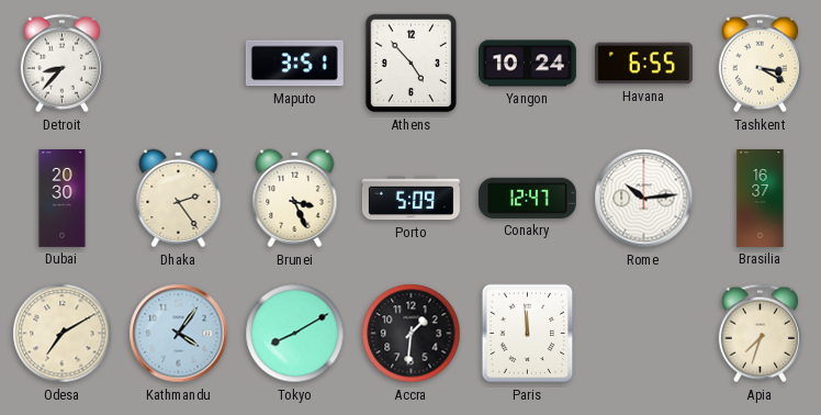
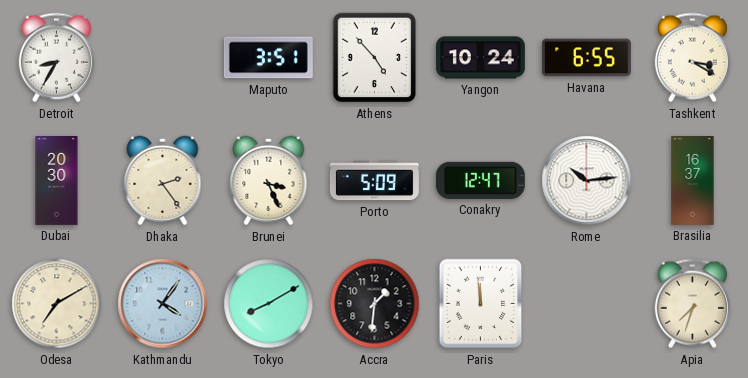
Detroit: 8:37 -> 8:35 (56, 58)
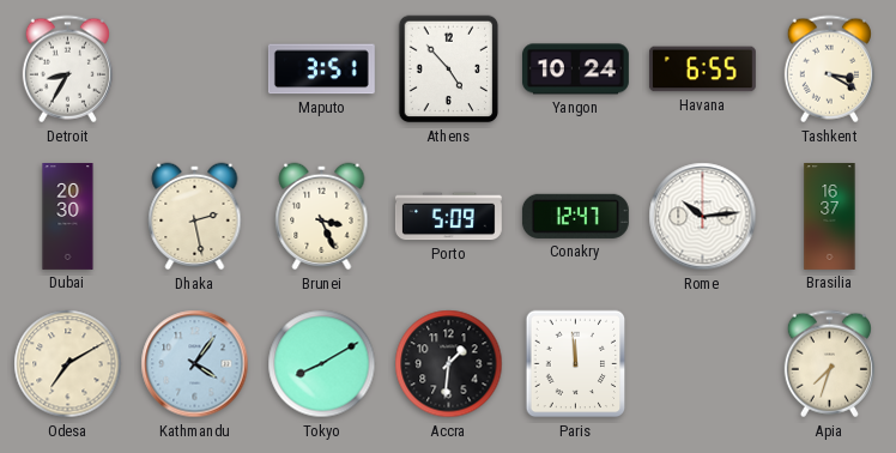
Dhaka: 2:24 -> 2:28 (195, 217)
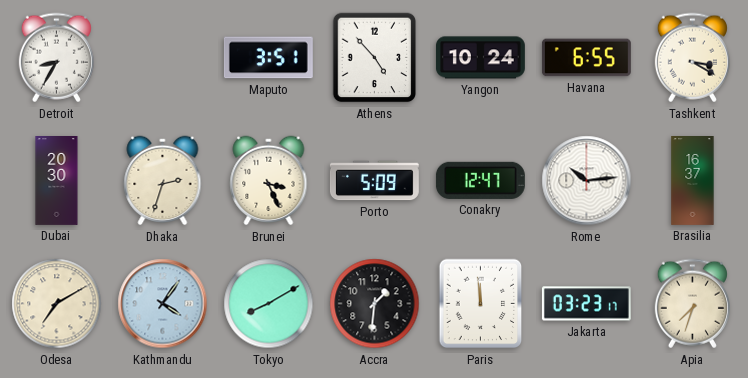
Dhaka: 2:28 -> 2:33 (163, 181)
Jakarta: none -> 03:23 (586, 304)
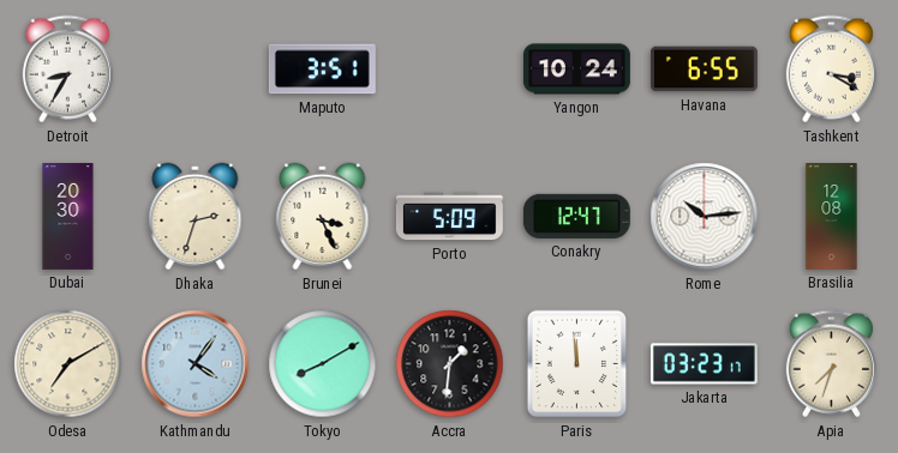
Athens: 4:53 -> none (375, 58)
Brasilia: 16:37 -> 12:08 (832, 217)
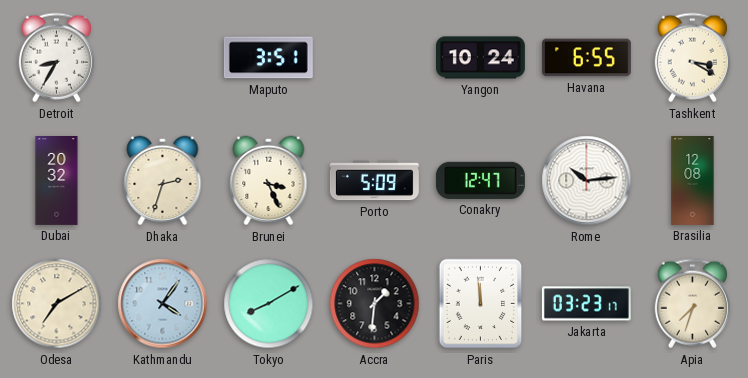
Dubai: 20:30 -> 20:32 (57, 181)
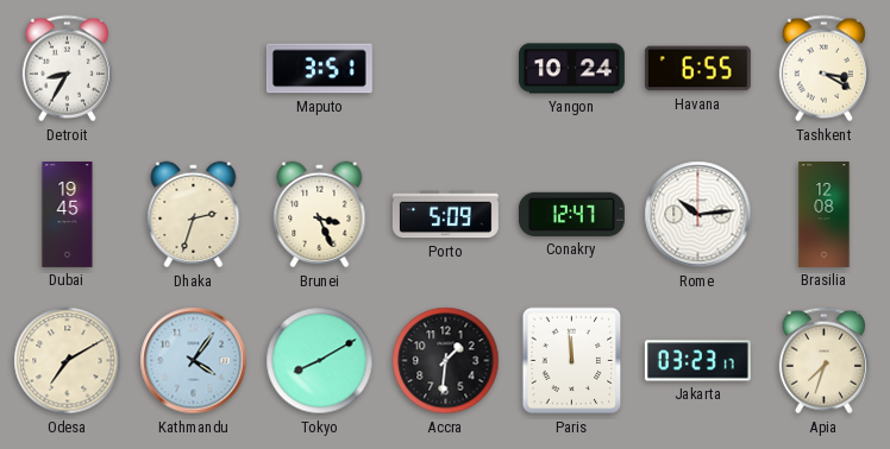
Dubai: 20:32 -> 19:45 (68, 215)
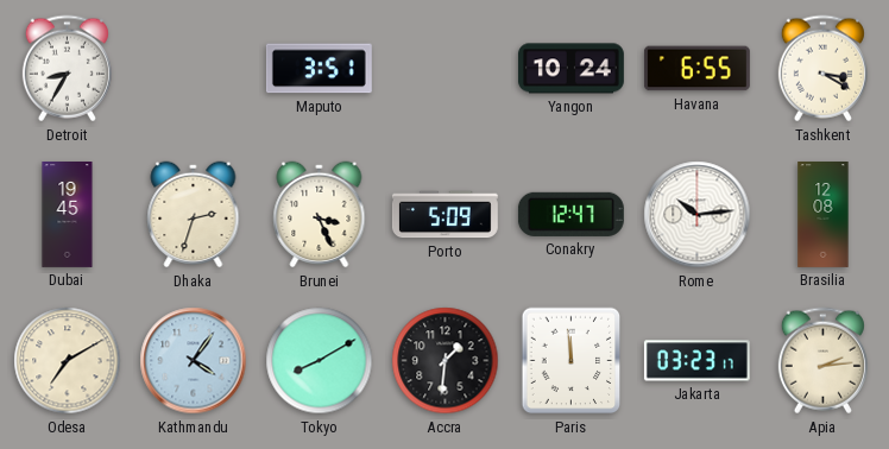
Apia: 7:33 -> 2:14 (822, 361)
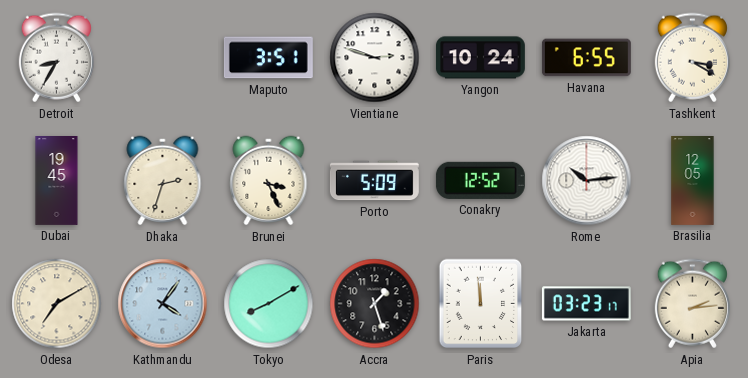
Vientiane: none -> 2:48 (375, 58)
Conakry: 12:47 -> 12:52 (480, 180)
Brasilia: 12:08 -> 12:05 (693, 181)
Accra: 1:31 -> 1:27 (375, 304)
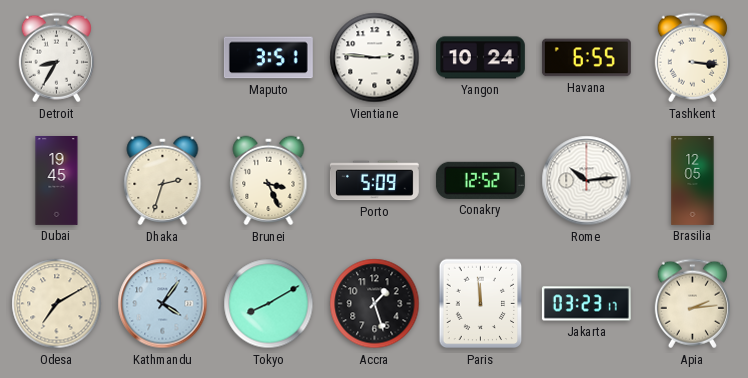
Vientiane: 2:48 -> 2:46 (375, 58)
Tashkent: 3:20 -> 3:16 (692, 58)
